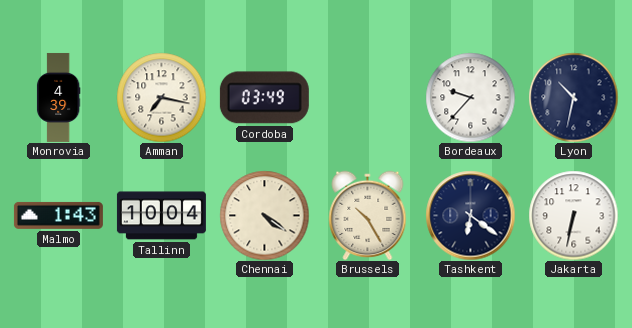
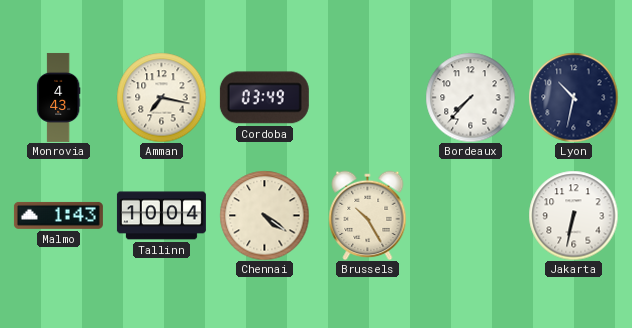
Monrovia: 4:39 -> 4:43 (58, 97)
Bordeaux: 9:37 -> 7:37 (470, 97)
Tashkent: 6:21 -> none (470, 215)
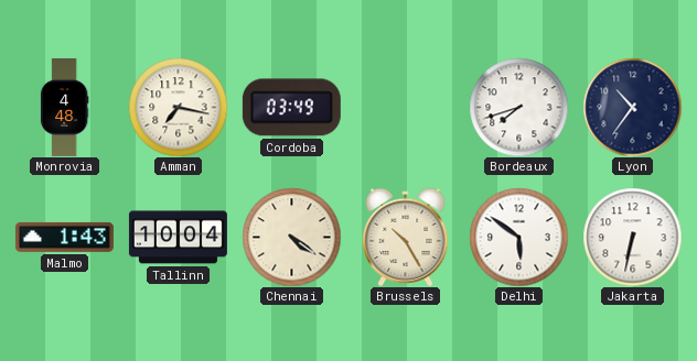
Monrovia: 4:43 -> 4:48 (64, 107)
Bordeaux: 7:37 -> 7:42 (518, 107)
Lyon: 10:32 -> 10:36 (632, 107)
Delhi: none -> 5:51 (518, 237)
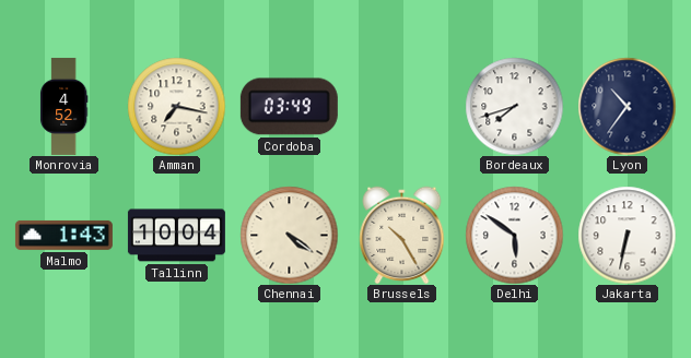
Monrovia: 4:48 -> 4:52 (63, 106)
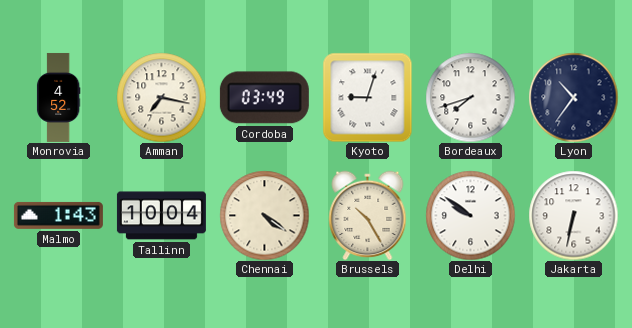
Kyoto: none -> 9:03 (367, 97)
Delhi: 5:51 -> 9:51 (470, 215)
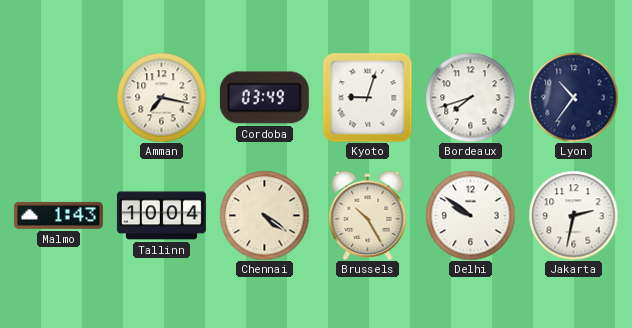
Monrovia: 4:52 -> none (58, 97)
Jakarta: 6:32 -> 2:32 (573, 215)
